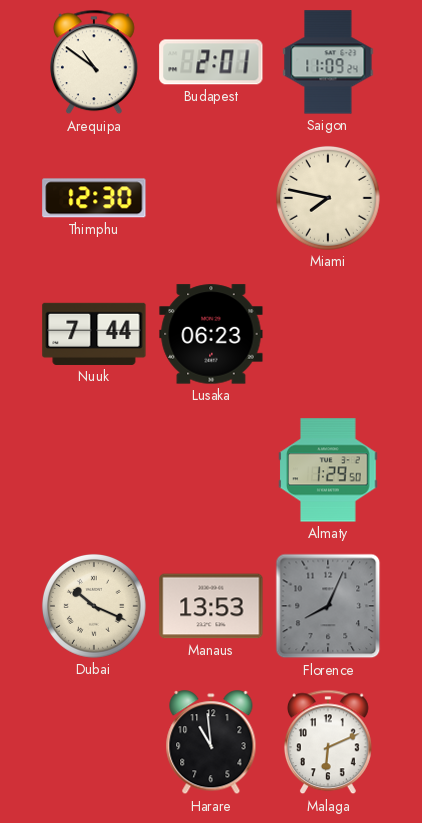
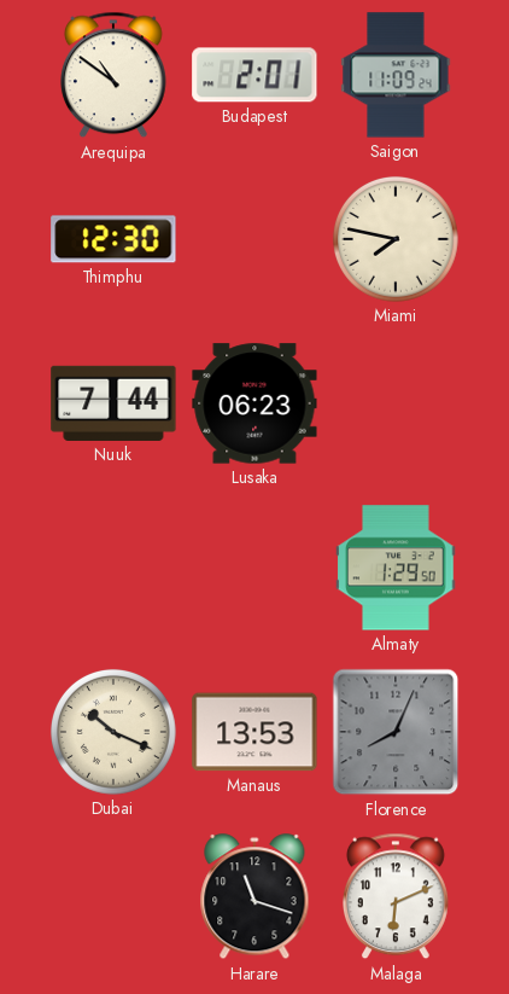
Harare: 10:59 -> 11:18 (255, 897)
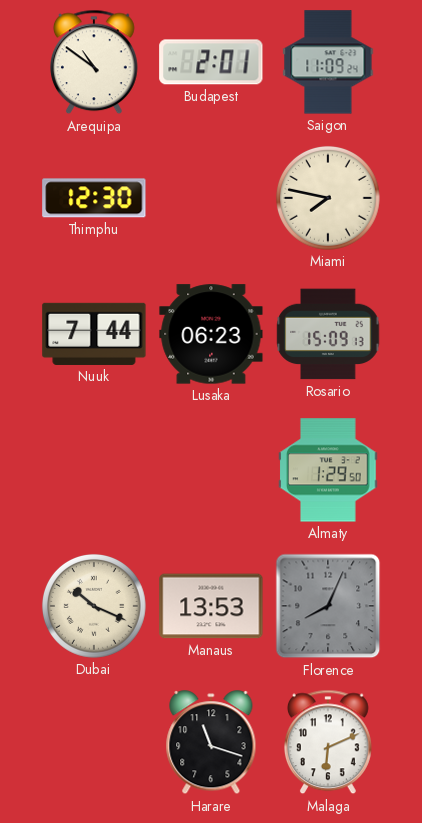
Rosario: none -> 15:09 (328, 334)
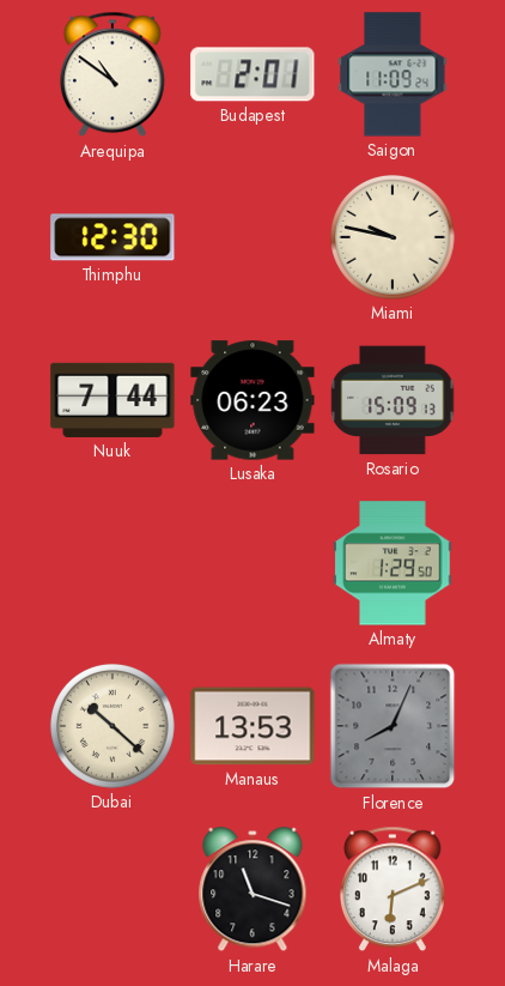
Miami: 7:47 -> 9:47 (393, 237)
Dubai: 10:19 -> 10:22 (112, 726)
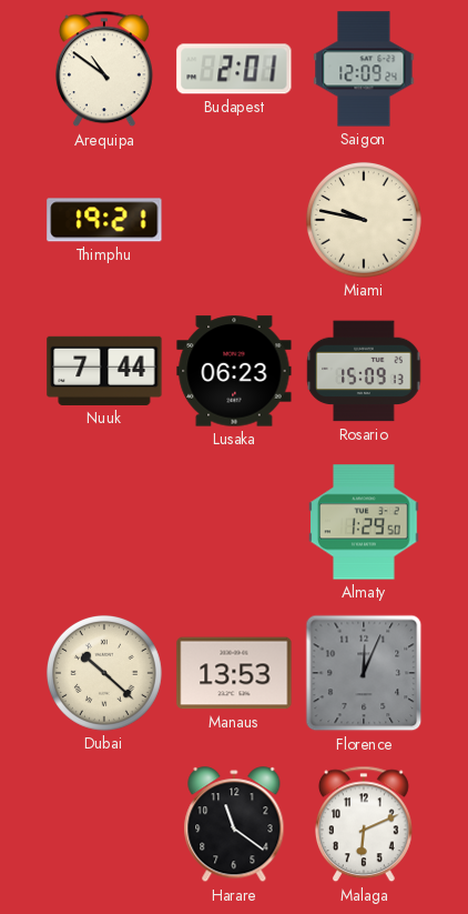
Saigon: 11:09 -> 12:09 (364, 69)
Thimphu: 12:30 -> 19:21 (104, 220)
Florence: 8:04 -> 12:04 (364, 673)
Harare: 11:18 -> 11:21 (234, 825)
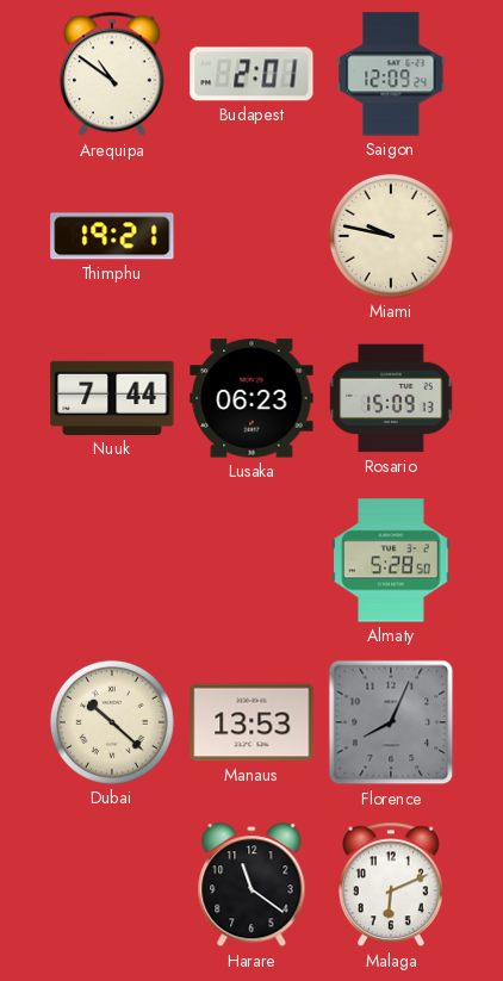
Almaty: 1:29 -> 5:28 (391, 560)
Florence: 12:04 -> 8:04 (391, 722)
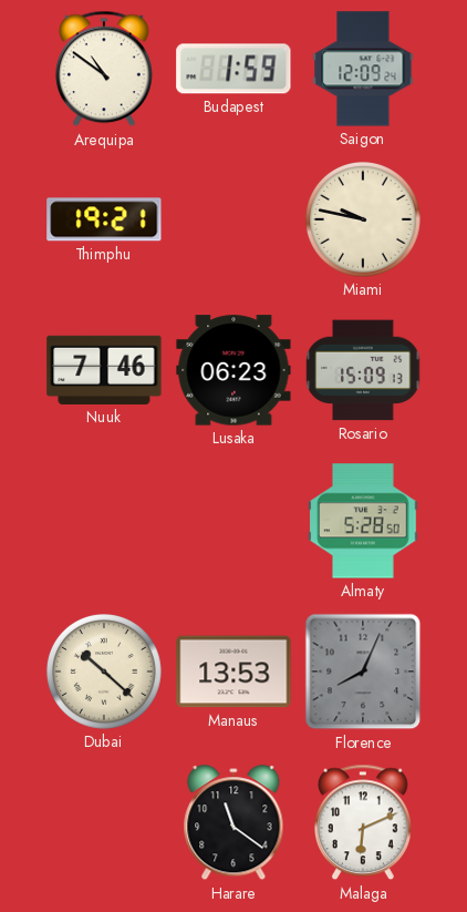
Budapest: 2:01 -> 1:59 (233, 69)
Nuuk: 7:44 -> 7:46 (104, 370)
